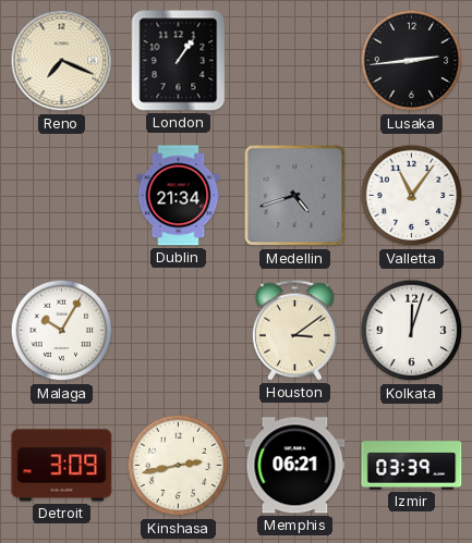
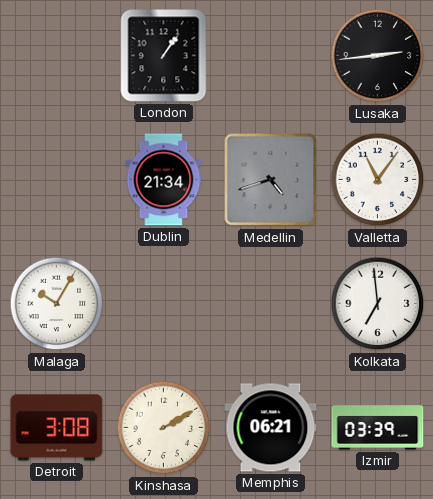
Reno: 7:19 -> none (62, 61)
Houston: 3:09 -> none (294, 330)
Kolkata: 12:03 -> 6:59 (378, 304)
Detroit: 3:09 -> 3:08 (57, 428)
Kinshasa: 2:43 -> 2:10 (164, 428)
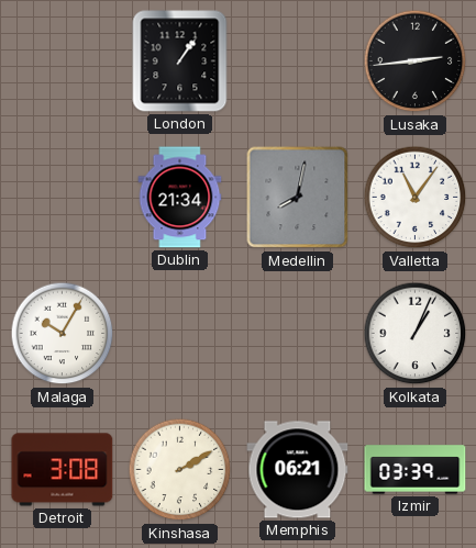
Medellin: 4:42 -> 8:02 (298, 198)
Kolkata: 6:59 -> 1:04 (416, 334)
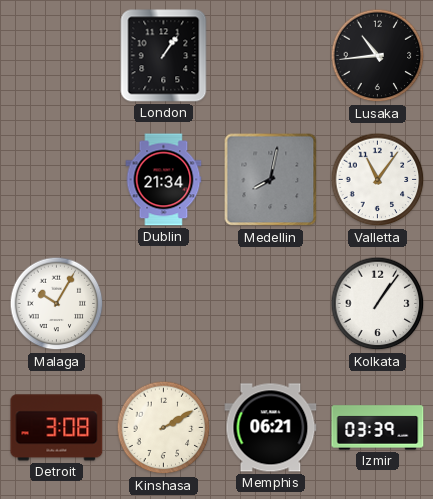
Lusaka: 2:44 -> 10:44 (378, 56)
Kolkata: 1:04 -> 1:06 (378, 304)
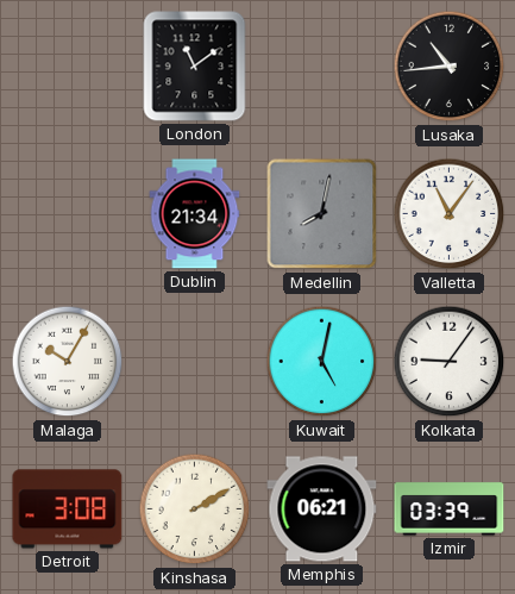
London: 1:06 -> 11:09 (195, 67)
Kuwait: none -> 5:02 (322, 362)
Kolkata: 1:06 -> 9:06 (450, 362)
